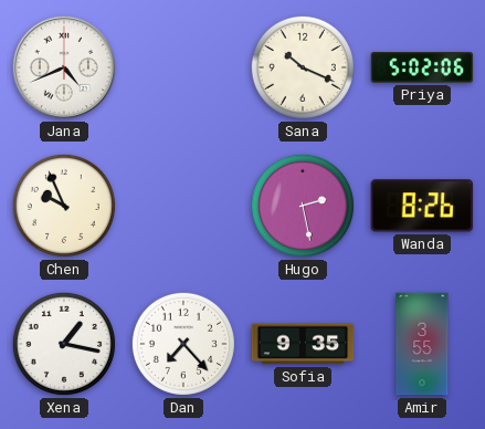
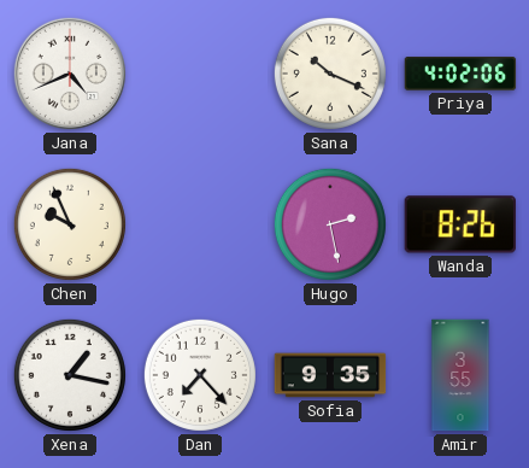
Priya: 5:02 -> 4:02 (460, 74)
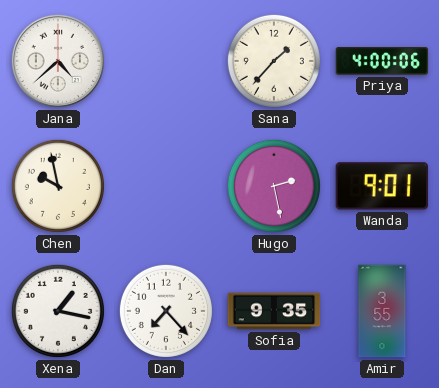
Jana: 4:41 -> 4:38 (58, 61)
Sana: 10:19 -> 1:37 (274, 61)
Priya: 4:02 -> 4:00 (382, 61)
Chen: 9:56 -> 9:58 (58, 186)
Wanda: 8:26 -> 9:01 (381, 186)
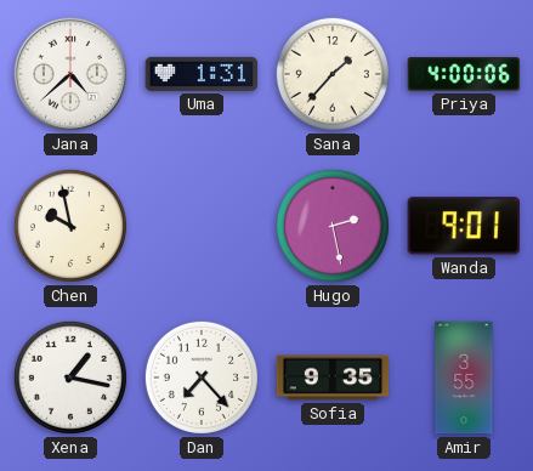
Uma: none -> 1:31 (202, 74)
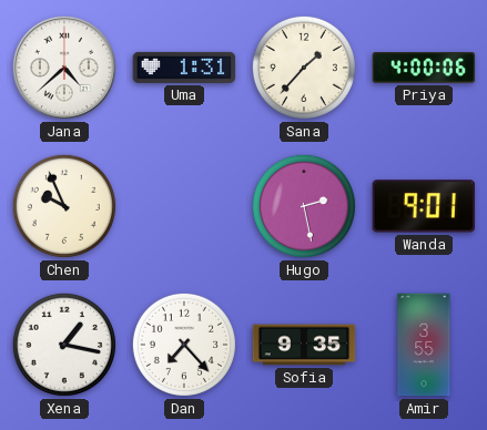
Chen: 9:58 -> 9:56 (64, 206)
